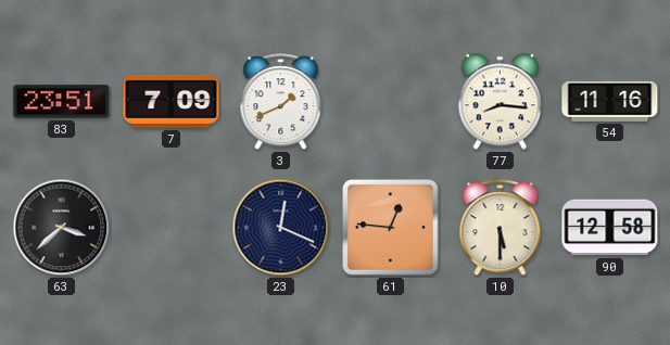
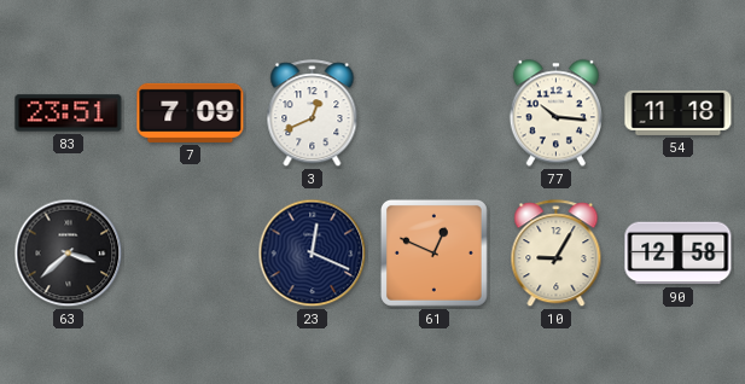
3: 1:41 -> 12:41 (313, 114)
77: 8:16 -> 10:16 (555, 114)
54: 11:16 -> 11:18 (679, 112)
61: 12:46 -> 12:49 (433, 252)
10: 5:30 -> 9:05 (557, 254)
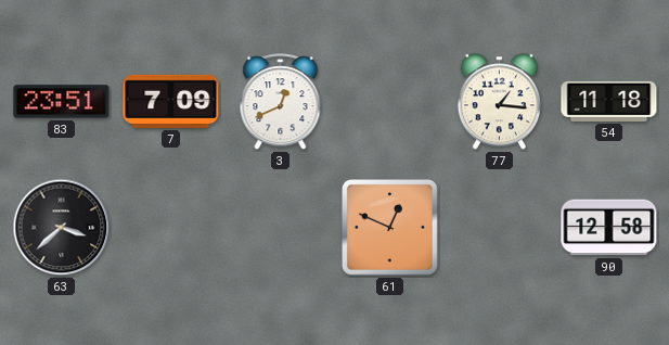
77: 10:16 -> 1:16 (499, 102)
23: 12:19 -> none (313, 254)
10: 9:05 -> none (557, 254)
